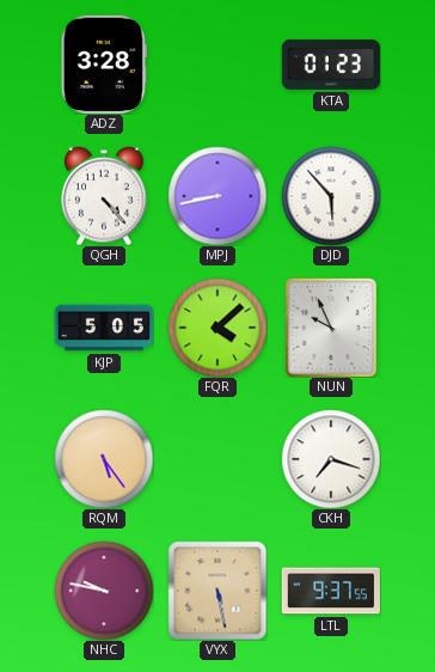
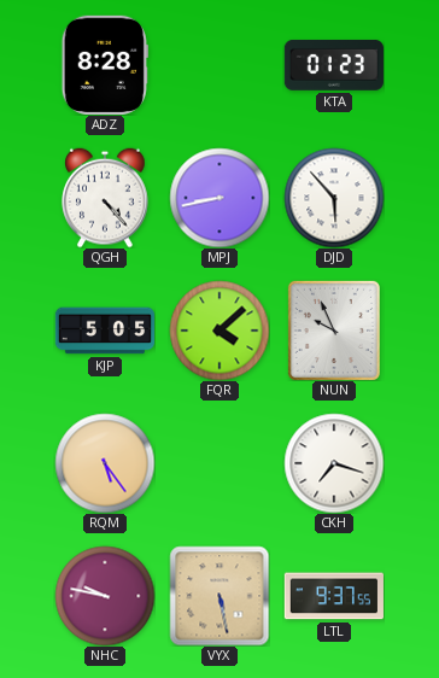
ADZ: 3:28 -> 8:28 (105, 65)
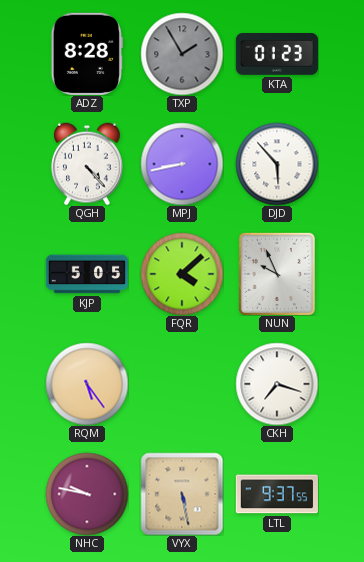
TXP: none -> 1:55 (182, 54)
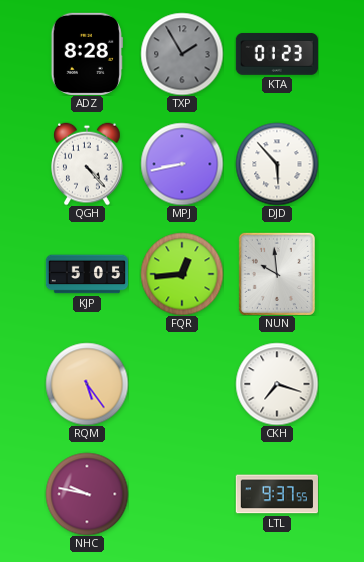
FQR: 4:08 -> 12:44 (182, 274)
NUN: 9:56 -> 9:59 (277, 274)
VYX: 5:28 -> none (182, 494)
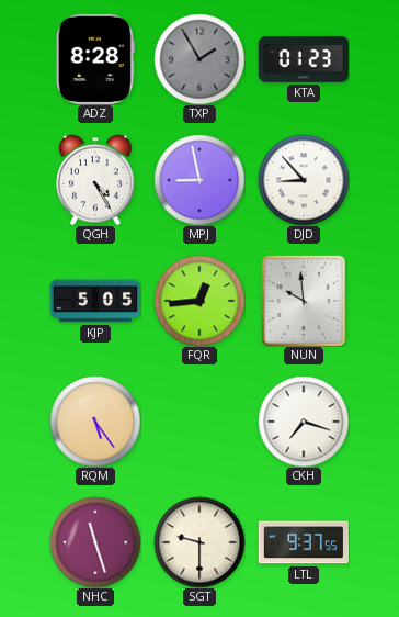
QGH: 4:23 -> 4:25 (95, 180)
MPJ: 8:43 -> 8:58 (200, 180)
DJD: 5:53 -> 8:53 (304, 180)
NHC: 9:47 -> 11:27 (95, 542)
SGT: none -> 9:30 (200, 542)
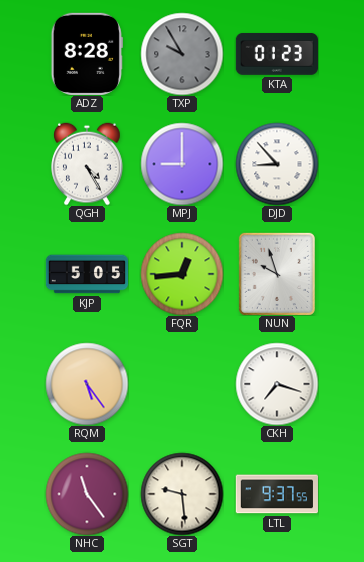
TXP: 1:55 -> 9:55 (182, 54)
MPJ: 8:58 -> 9:00 (182, 164)
NUN: 9:59 -> 9:57 (277, 274)
NHC: 11:27 -> 11:24 (87, 494)
SGT: 9:30 -> 9:29 (182, 494)
